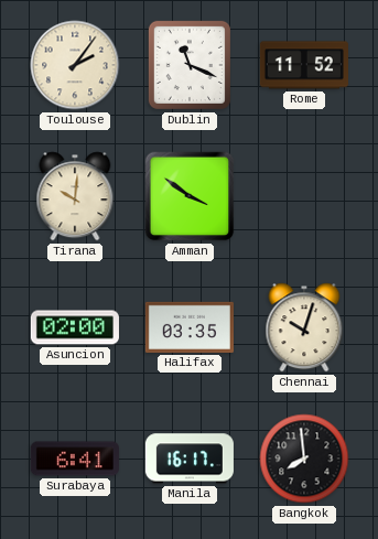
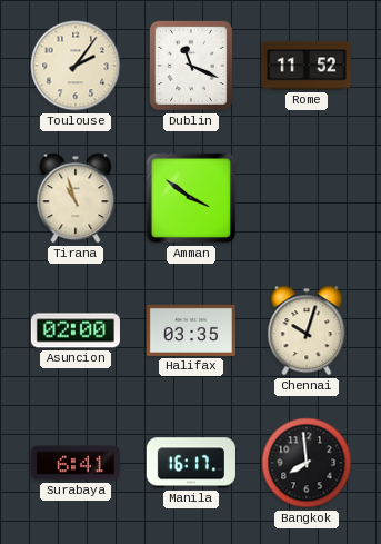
Tirana: 10:01 -> 10:57 (76, 198)
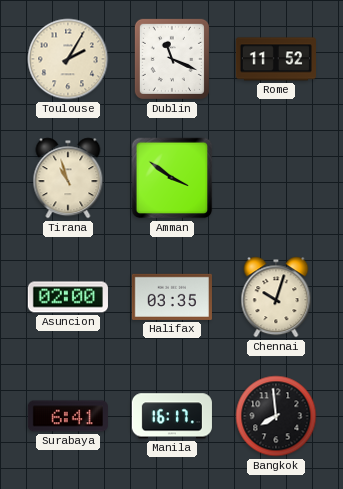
Toulouse: 2:06 -> 2:05 (68, 59)
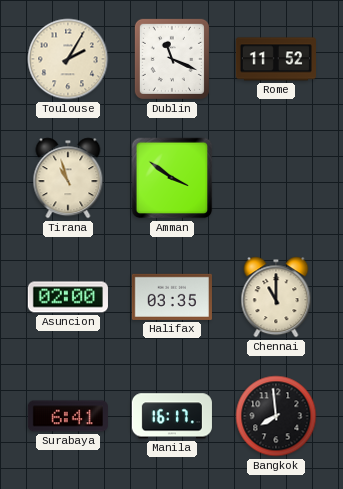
Chennai: 10:03 -> 11:00 (276, 297)
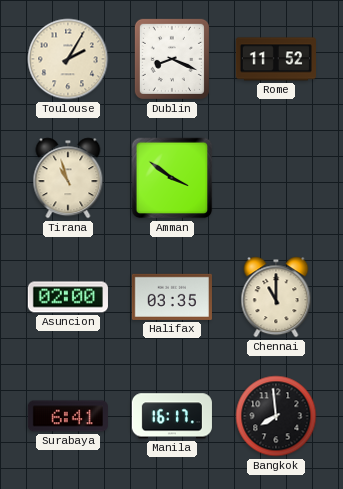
Dublin: 11:19 -> 8:19 (172, 59)
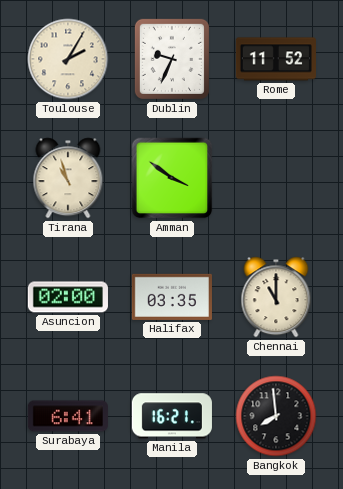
Dublin: 8:19 -> 9:34 (172, 59)
Manila: 16:17 -> 16:21 (172, 416)
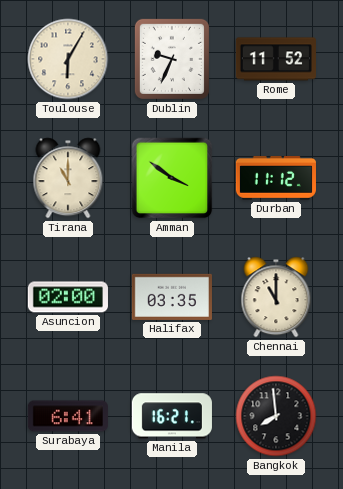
Toulouse: 2:05 -> 6:05 (68, 59)
Tirana: 10:57 -> 11:00 (68, 178)
Durban: none -> 11:12 (276, 179)
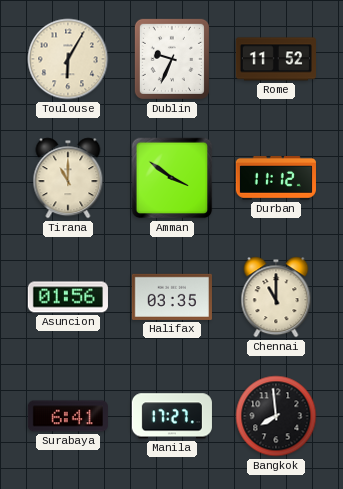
Asuncion: 02:00 -> 01:56 (68, 297)
Manila: 16:21 -> 17:27 (172, 416)
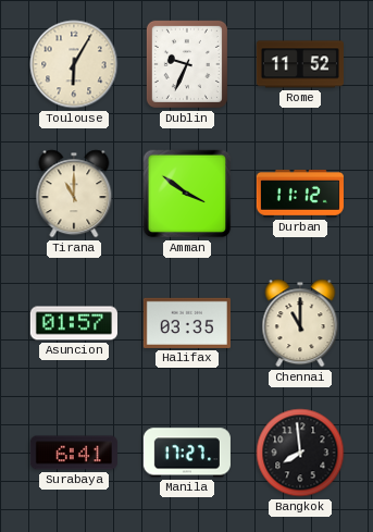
Asuncion: 01:56 -> 01:57 (74, 323)
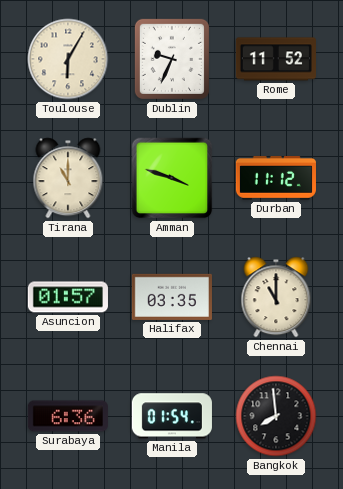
Amman: 3:51 -> 3:48 (172, 178)
Surabaya: 6:41 -> 6:36 (68, 416)
Manila: 17:27 -> 01:54 (172, 416)
